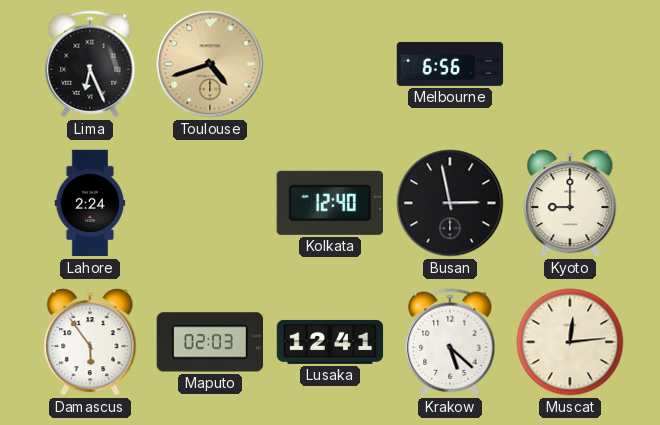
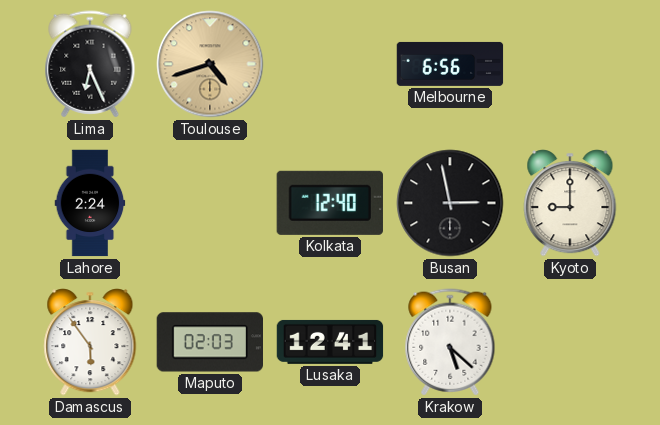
Muscat: 12:14 -> none (570, 342)
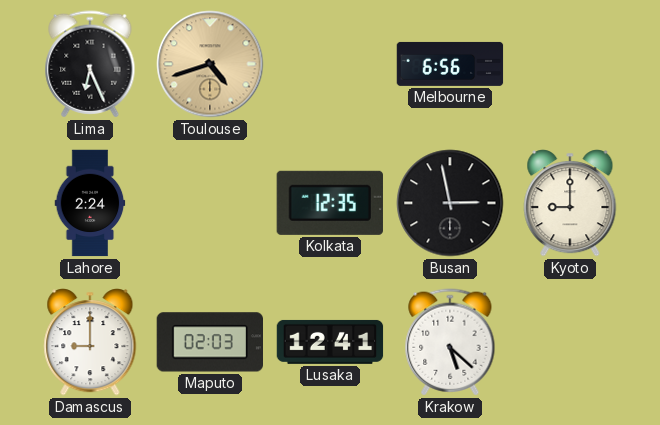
Kolkata: 12:40 -> 12:35 (330, 203)
Damascus: 5:54 -> 9:00 (90, 342)
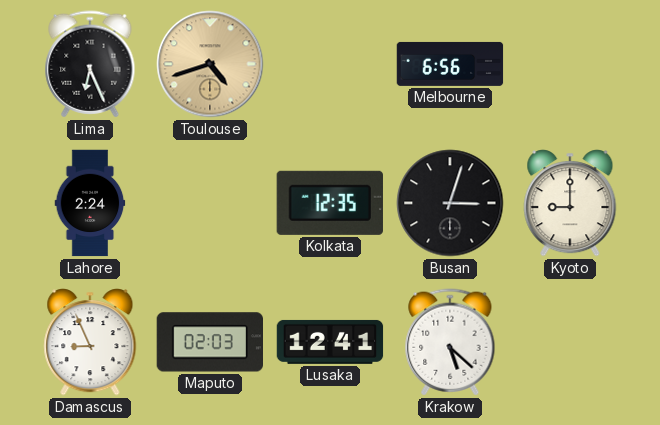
Busan: 2:58 -> 3:03 (450, 203)
Damascus: 9:00 -> 8:56 (90, 342)
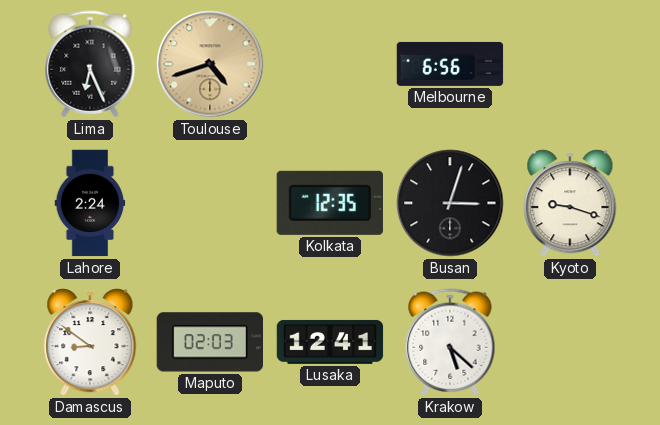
Kyoto: 9:00 -> 9:18 (570, 203)
Damascus: 8:56 -> 8:51 (90, 342)
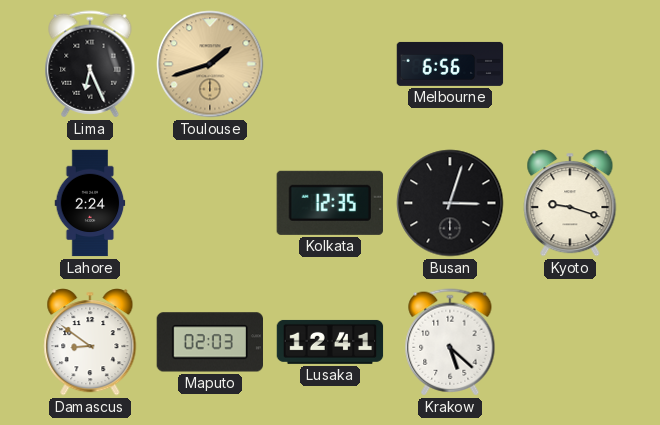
Toulouse: 4:42 -> 1:42 (210, 64)
